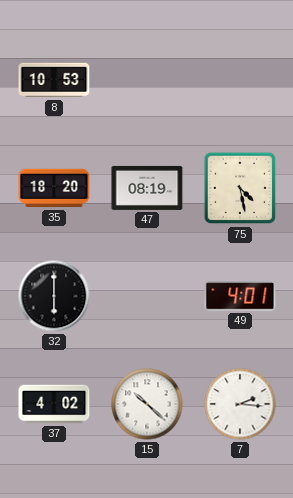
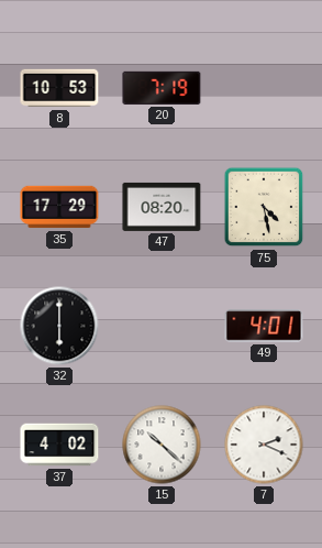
20: none -> 7:19 (162, 88)
35: 18:20 -> 17:29 (59, 207)
47: 08:19 -> 08:20 (162, 207)
7: 2:16 -> 2:19 (264, 445)
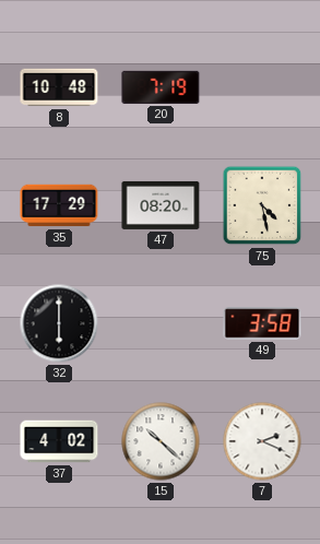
8: 10:53 -> 10:48 (59, 87)
49: 4:01 -> 3:58 (262, 323)
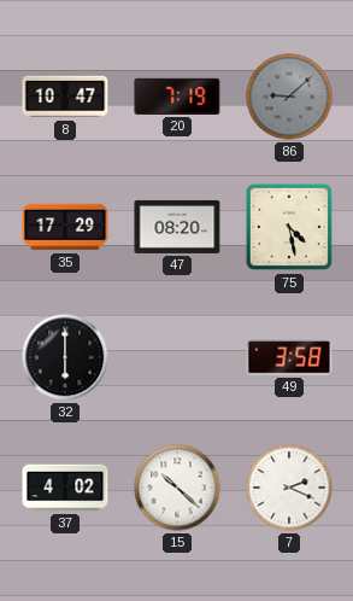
8: 10:48 -> 10:47 (65, 97)
86: none -> 9:08 (289, 97)
